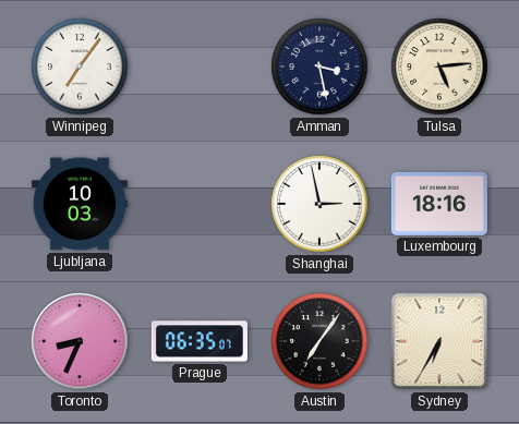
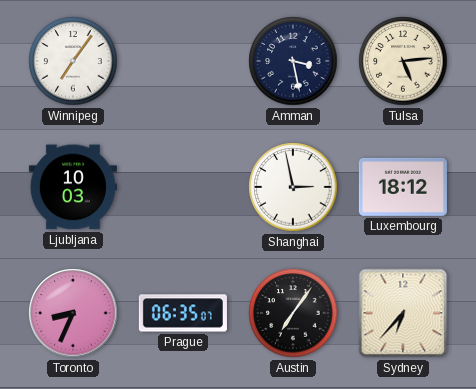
Luxembourg: 18:16 -> 18:12 (403, 187)
Sydney: 6:35 -> 6:37 (403, 313)
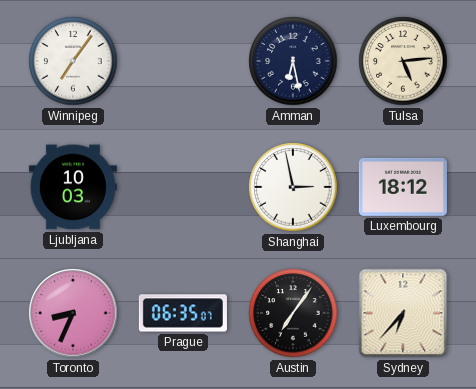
Amman: 3:28 -> 6:28 (293, 61)
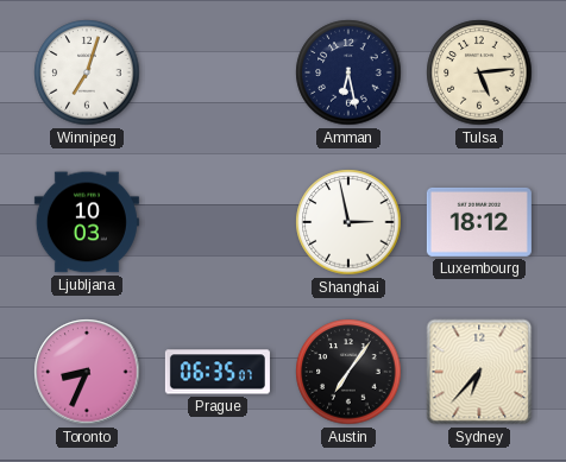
Winnipeg: 7:06 -> 7:03 (87, 72)
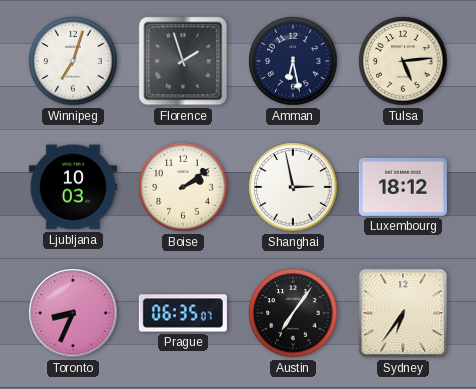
Florence: none -> 1:57 (183, 61)
Boise: none -> 2:09 (183, 187)
Sydney: 6:37 -> 6:36 (403, 313)
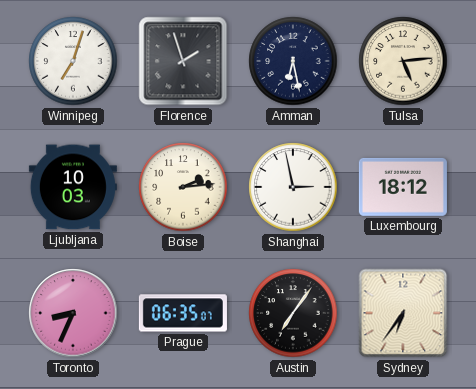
Boise: 2:09 -> 2:14 (183, 187)
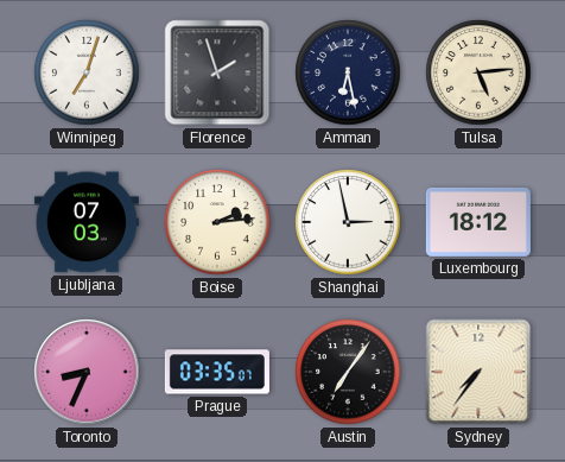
Ljubljana: 10:03 -> 07:03 (87, 222)
Prague: 06:35 -> 03:35 (217, 372)
Sydney: 6:36 -> 7:36 (478, 372)
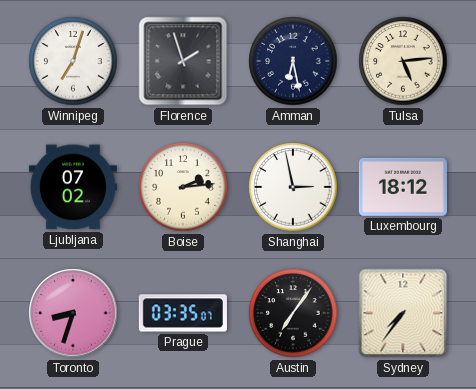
Ljubljana: 07:03 -> 07:02 (73, 187)
Toronto: 8:34 -> 8:33 (73, 313)
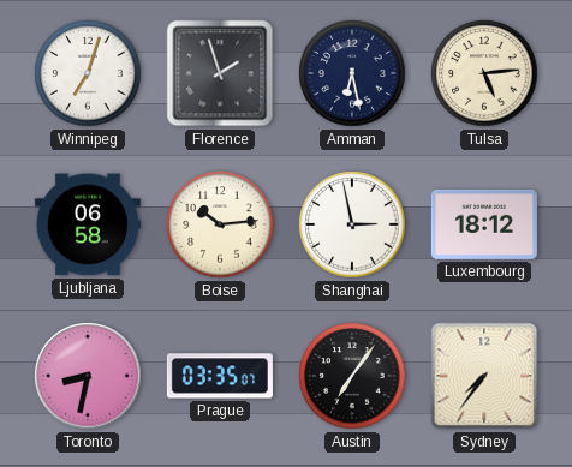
Ljubljana: 07:02 -> 06:58 (88, 224)
Boise: 2:14 -> 10:14 (220, 224)
Toronto: 8:33 -> 8:32 (88, 376)
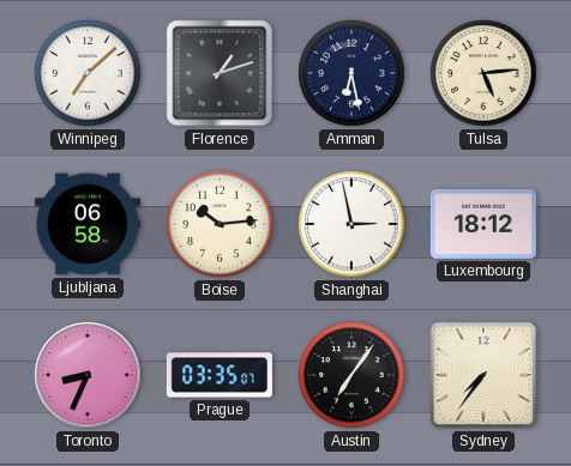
Winnipeg: 7:03 -> 7:08 (88, 73)
Florence: 1:57 -> 1:12 (220, 73)
Toronto: 8:32 -> 8:34 (88, 375)
